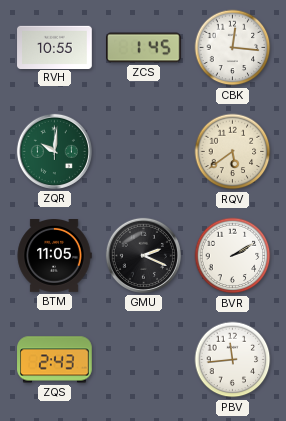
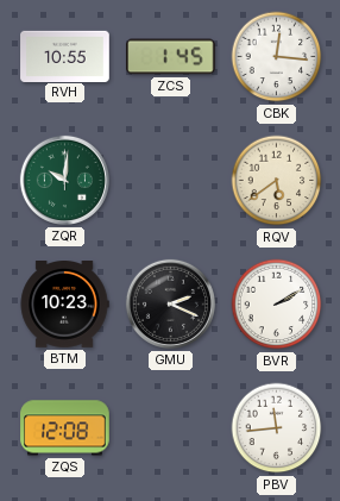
BTM: 11:05 -> 10:23 (64, 305)
ZQS: 2:43 -> 12:08 (65, 428)
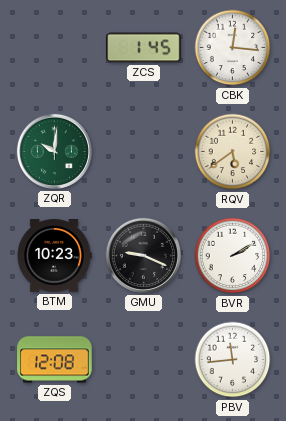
RVH: 10:55 -> none (65, 56)
GMU: 2:19 -> 9:19 (143, 255)
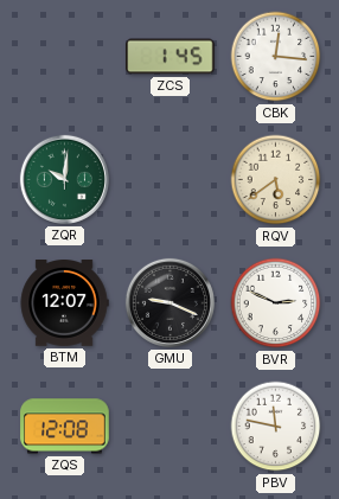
BTM: 10:23 -> 12:07 (64, 303)
BVR: 2:10 -> 2:49 (276, 303)
PBV: 11:44 -> 11:47 (276, 427)
